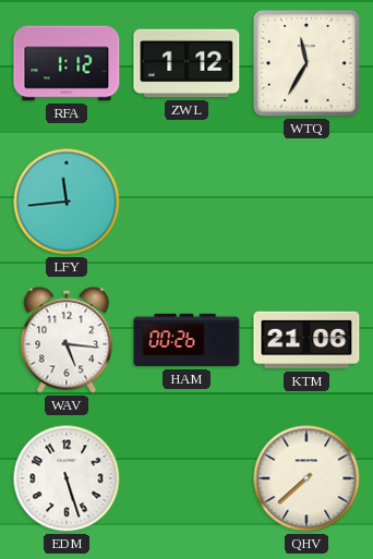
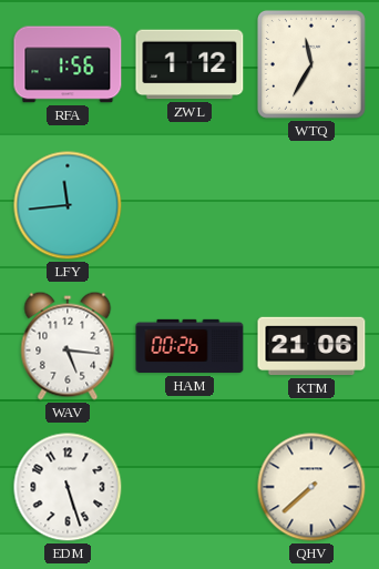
RFA: 1:12 -> 1:56 (68, 64)
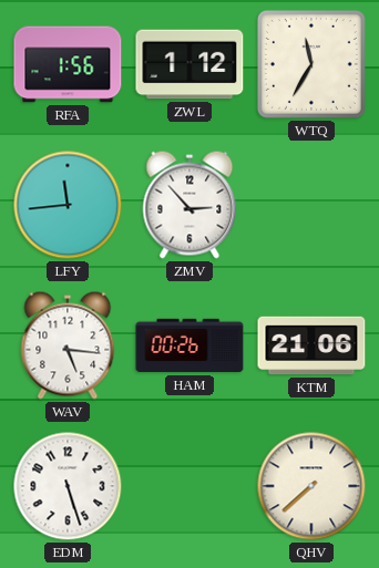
ZMV: none -> 2:53 (189, 205)
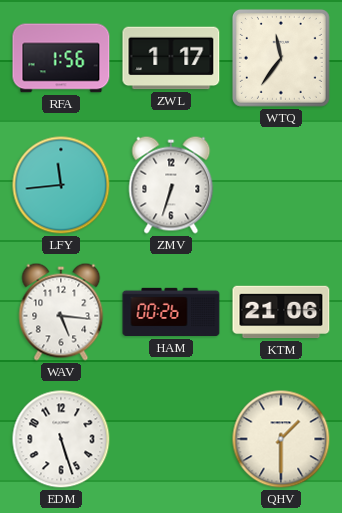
ZWL: 1:12 -> 1:17 (171, 58)
WTQ: 11:35 -> 11:36 (281, 58)
ZMV: 2:53 -> 6:33 (171, 185)
QHV: 7:38 -> 1:30 (281, 439)
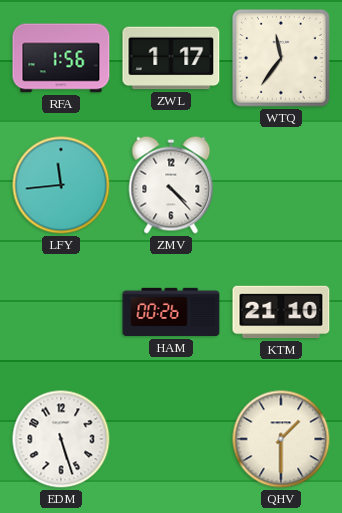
ZMV: 6:33 -> 4:23 (171, 185)
WAV: 5:16 -> none (61, 312)
KTM: 21:06 -> 21:10 (281, 312)
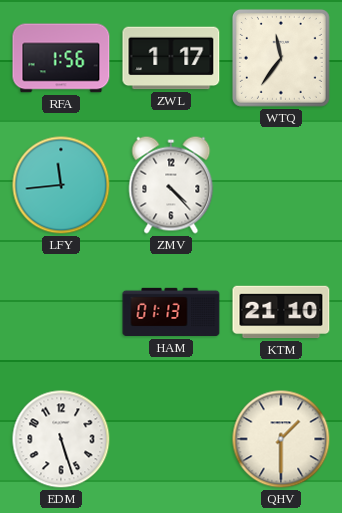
HAM: 00:26 -> 01:13 (171, 312)
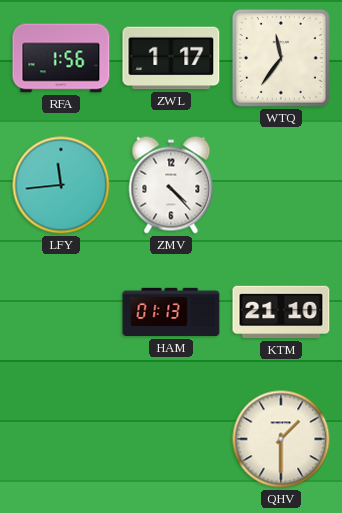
EDM: 5:27 -> none (61, 439)
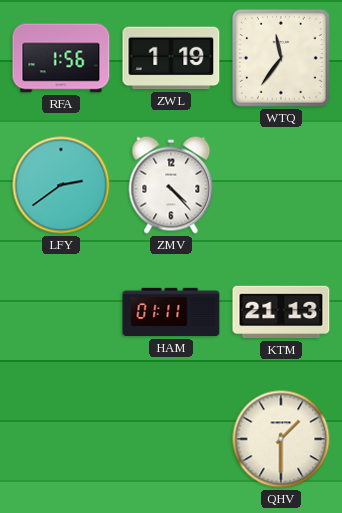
ZWL: 1:17 -> 1:19 (171, 58)
LFY: 11:44 -> 2:39 (61, 185)
HAM: 01:13 -> 01:11 (171, 312)
KTM: 21:10 -> 21:13 (281, 312)
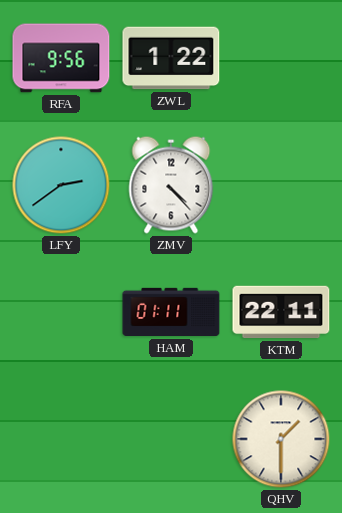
RFA: 1:56 -> 9:56 (61, 58)
ZWL: 1:19 -> 1:22 (171, 58)
WTQ: 11:36 -> none (281, 58)
KTM: 21:13 -> 22:11 (281, 312)
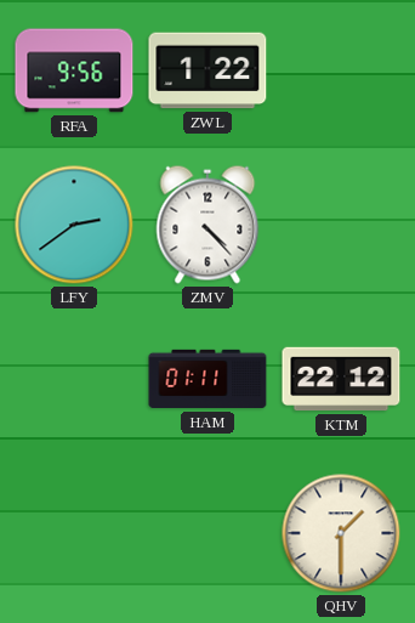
KTM: 22:11 -> 22:12 (341, 379)
